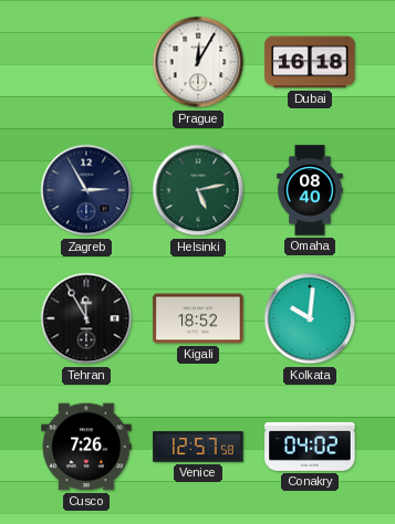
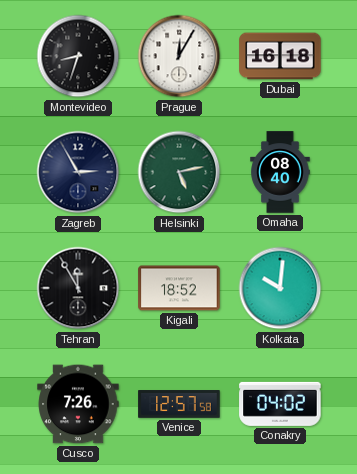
Montevideo: none -> 8:33 (78, 56)
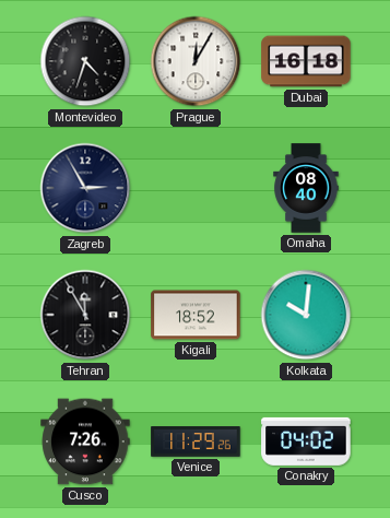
Montevideo: 8:33 -> 4:33 (85, 61)
Helsinki: 5:13 -> none (179, 172)
Venice: 12:57 -> 11:29 (196, 442)
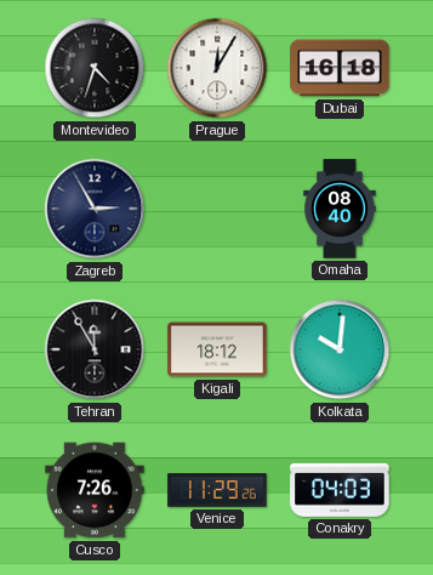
Kigali: 18:52 -> 18:12 (217, 349)
Conakry: 04:02 -> 04:03 (340, 490)
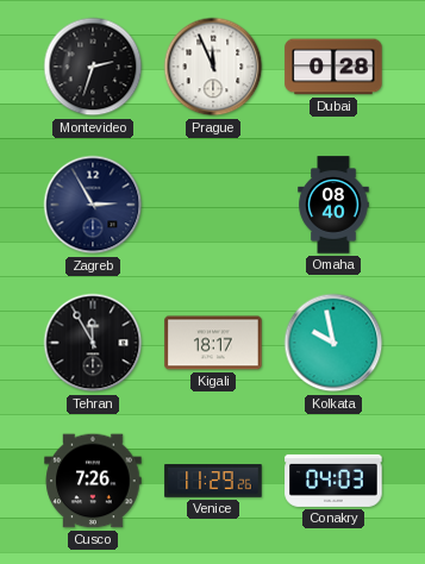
Montevideo: 4:33 -> 2:33 (93, 67)
Prague: 12:05 -> 11:56 (213, 67)
Dubai: 16:18 -> 0:28 (333, 67)
Kigali: 18:12 -> 18:17 (213, 343)
Kolkata: 10:01 -> 9:58 (333, 343)
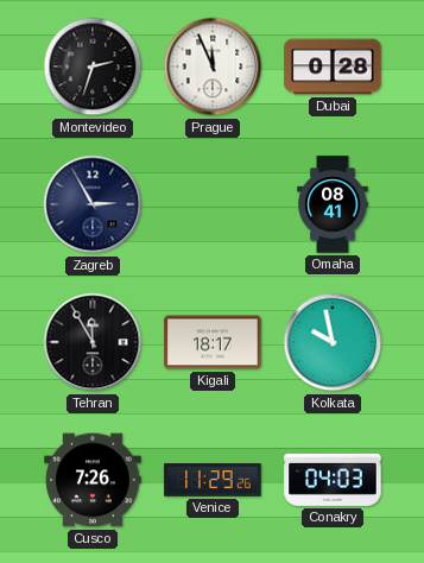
Omaha: 08:40 -> 08:41 (333, 204)
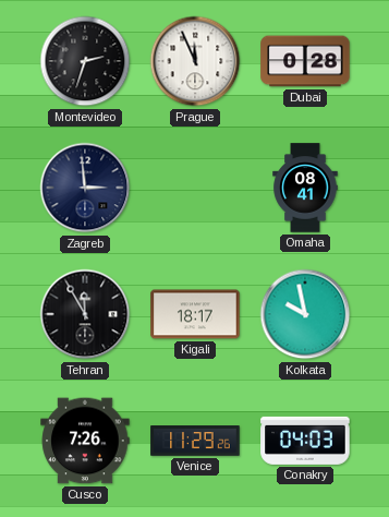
Zagreb: 2:55 -> 2:59 (85, 188)
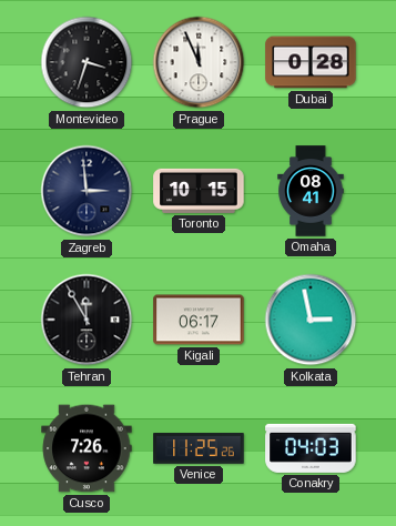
Montevideo: 2:33 -> 3:33 (87, 62)
Toronto: none -> 10:15 (199, 191)
Kigali: 18:17 -> 06:17 (199, 320)
Kolkata: 9:58 -> 2:58 (311, 320)
Venice: 11:29 -> 11:25 (199, 448)
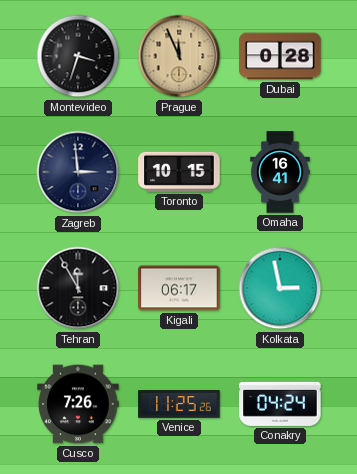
Prague dial: white -> champagne (179, 56)
Omaha: 08:41 -> 16:41 (280, 172)
Conakry: 04:03 -> 04:24 (280, 404)
